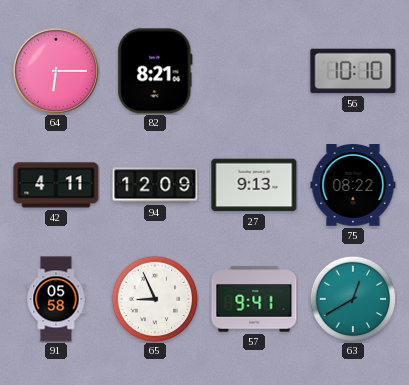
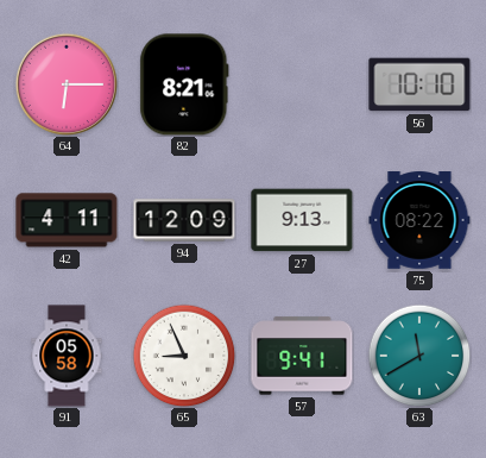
63: 12:40 -> 11:40 (419, 356)
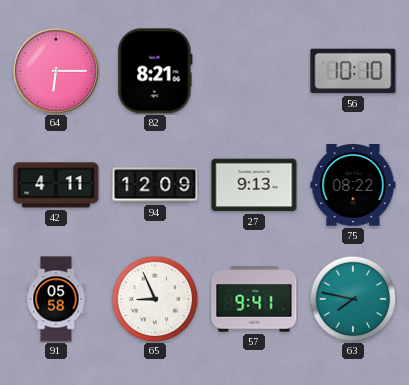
63: 11:40 -> 7:47 (353, 299)
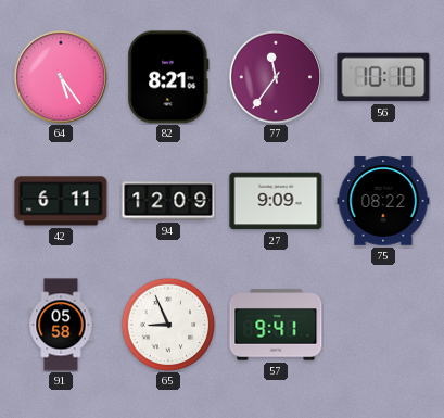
64: 6:15 -> 5:24 (61, 77)
77: none -> 11:36 (276, 77)
42: 4:11 -> 6:11 (61, 201)
27: 9:13 -> 9:09 (276, 201)
63: 7:47 -> none (353, 299)
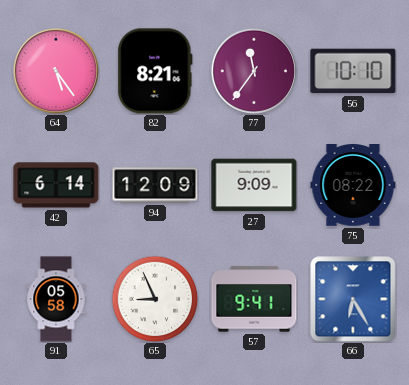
42: 6:11 -> 6:14 (56, 185)
66: none -> 6:25 (353, 299)
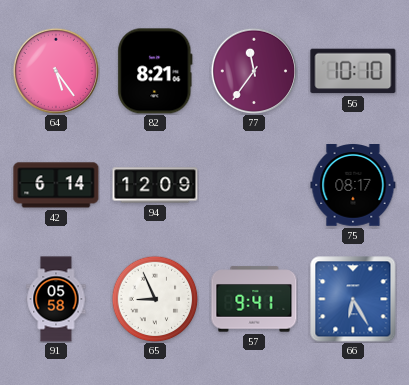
27: 9:09 -> none (254, 185)
75: 08:22 -> 08:17 (353, 186)
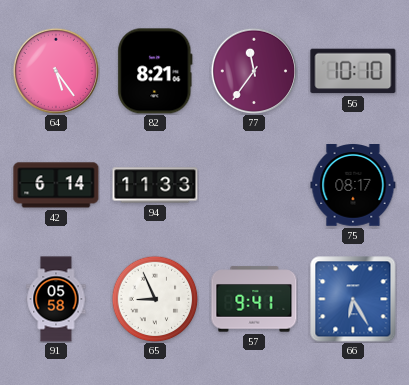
94: 12:09 -> 11:33 (155, 185)
